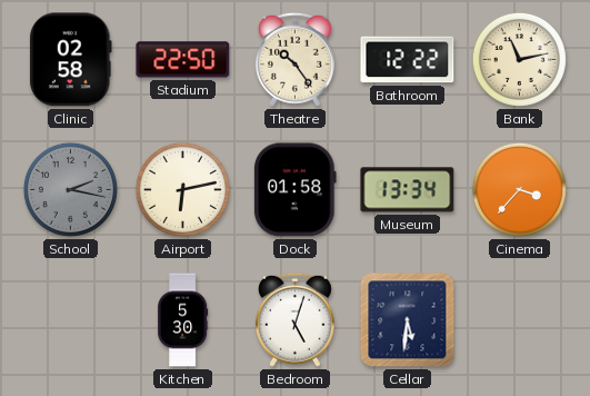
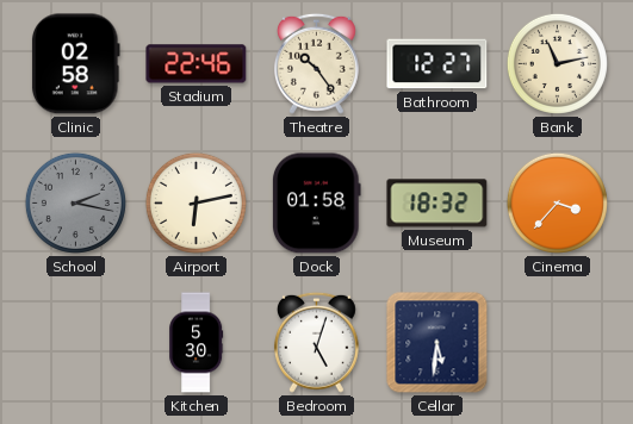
Stadium: 22:50 -> 22:46 (197, 64)
Bathroom: 12:22 -> 12:27 (437, 64)
Museum: 13:34 -> 18:32 (437, 204)
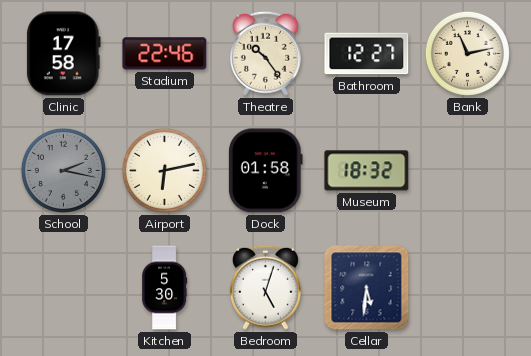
Clinic: 02:58 -> 17:58 (64, 54)
Cinema: 3:37 -> none (557, 202)
